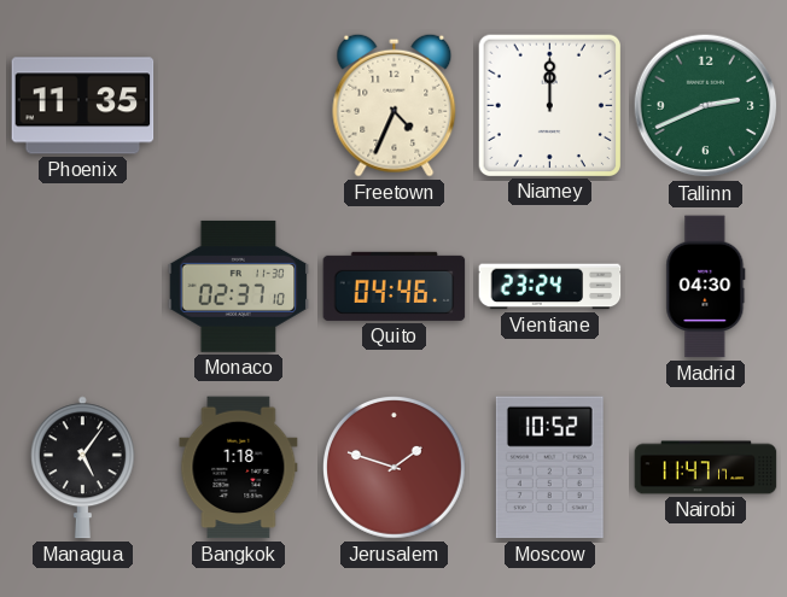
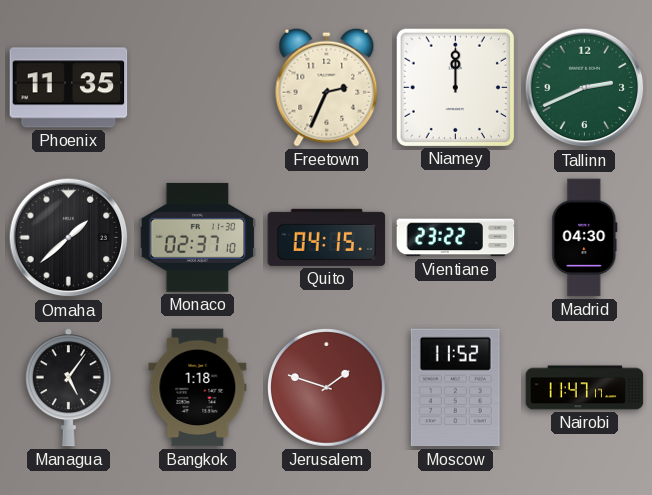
Freetown: 4:34 -> 2:34 (327, 87)
Omaha: none -> 1:38 (69, 238)
Quito: 04:46 -> 04:15 (327, 237)
Vientiane: 23:24 -> 23:22 (456, 238)
Moscow: 10:52 -> 11:52 (455, 388)
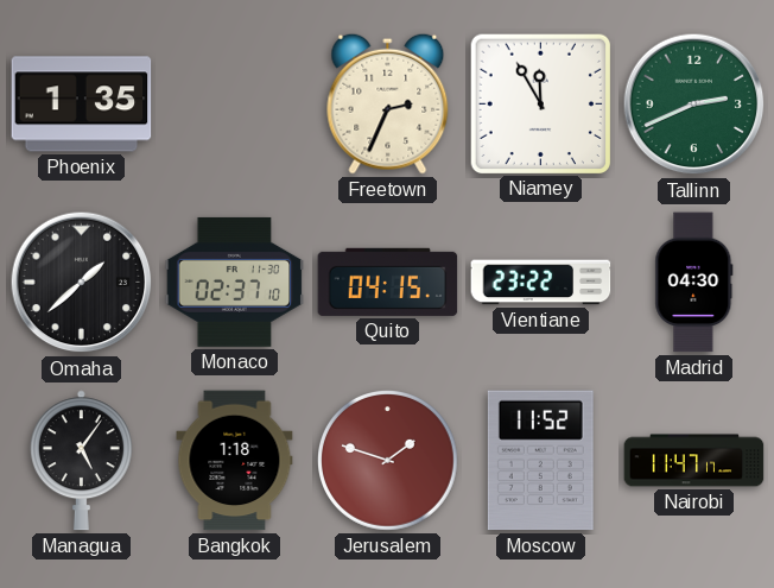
Phoenix: 11:35 -> 1:35 (82, 105)
Niamey: 12:00 -> 11:55 (540, 103)
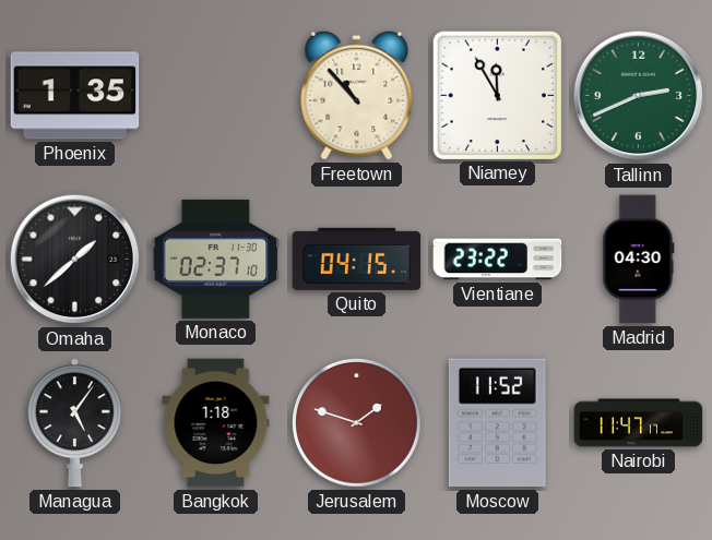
Freetown: 2:34 -> 10:53 (357, 95)
